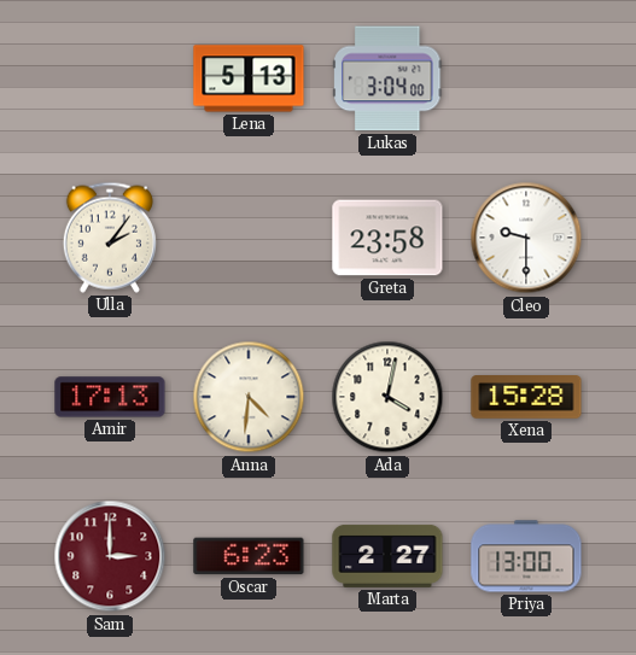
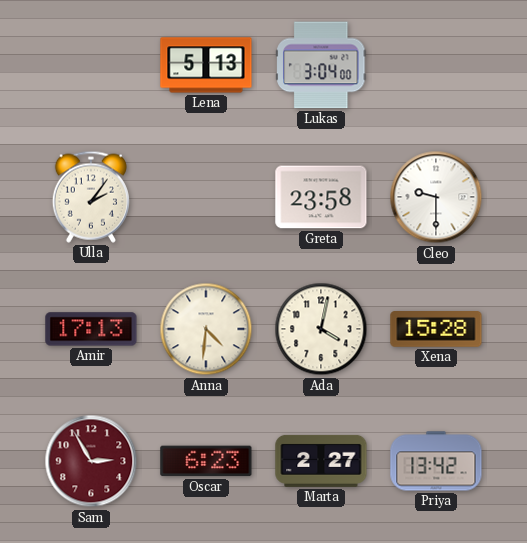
Sam: 3:00 -> 2:55 (91, 461)
Priya: 13:00 -> 13:42 (436, 461)
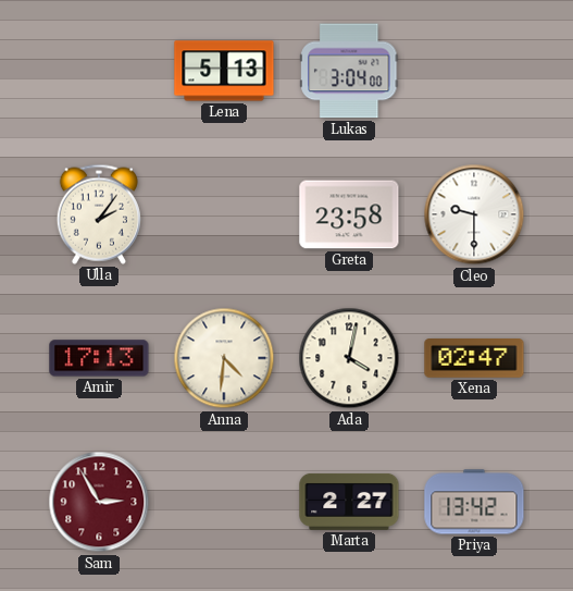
Xena: 15:28 -> 02:47 (474, 358)
Oscar: 6:23 -> none (206, 461)
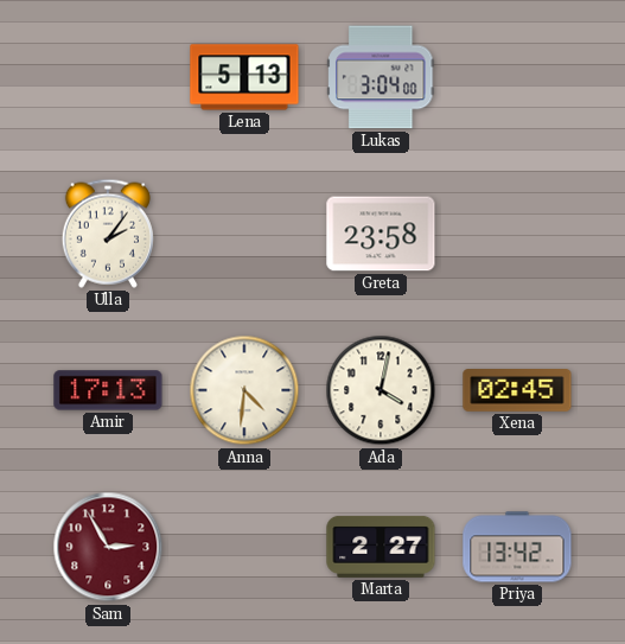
Cleo: 9:30 -> none (474, 214)
Xena: 02:47 -> 02:45 (517, 390)
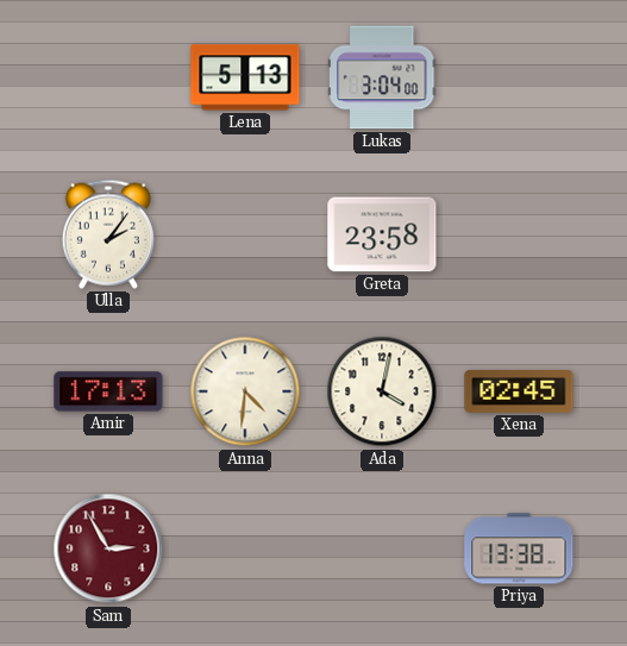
Marta: 2:27 -> none (381, 547)
Priya: 13:42 -> 13:38 (519, 548)
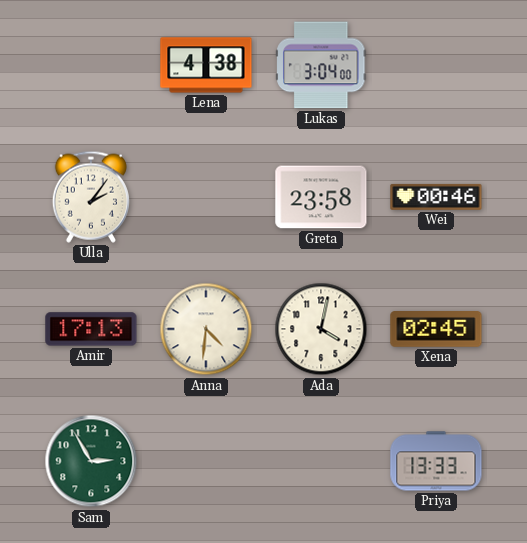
Lena: 5:13 -> 4:38 (206, 65)
Wei: none -> 00:46 (436, 197)
Sam dial: burgundy -> green (91, 461)
Priya: 13:38 -> 13:33 (436, 461)
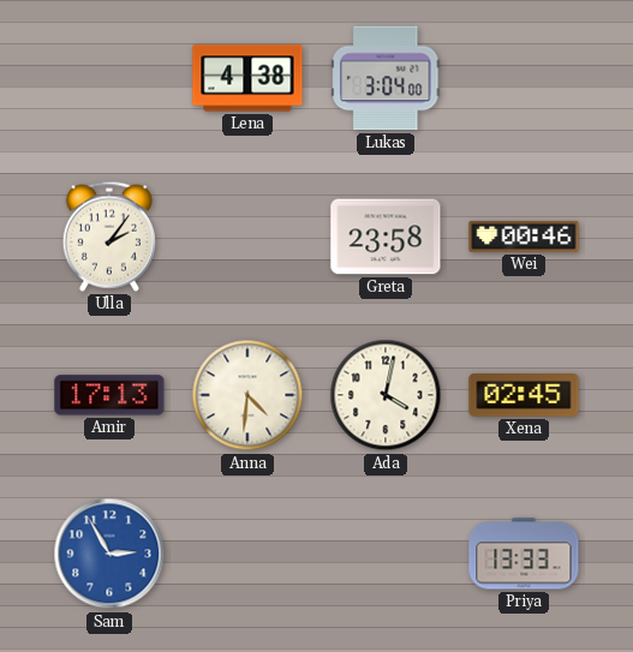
Sam dial: green -> blue (109, 554)
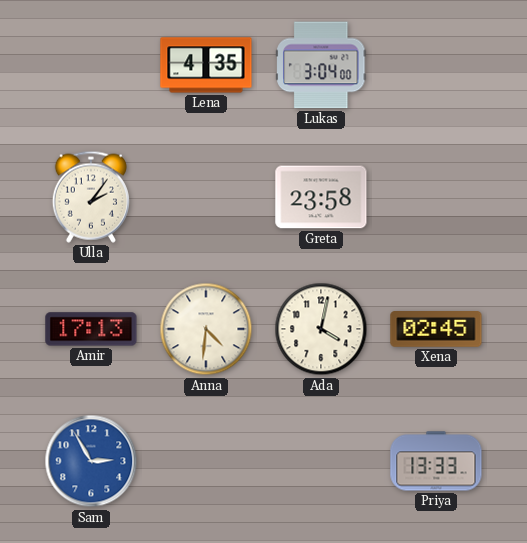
Lena: 4:38 -> 4:35 (206, 65)
Wei: 00:46 -> none (524, 237)
